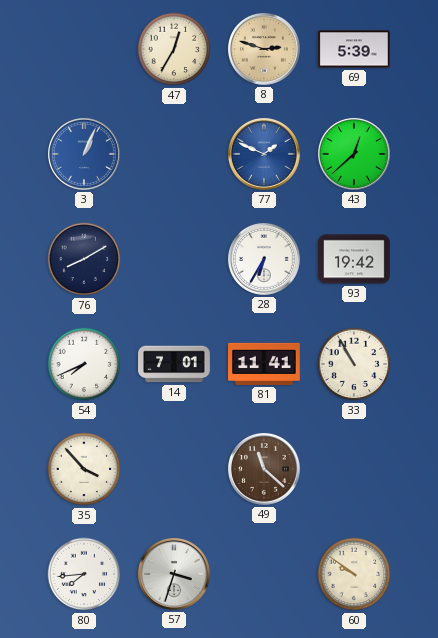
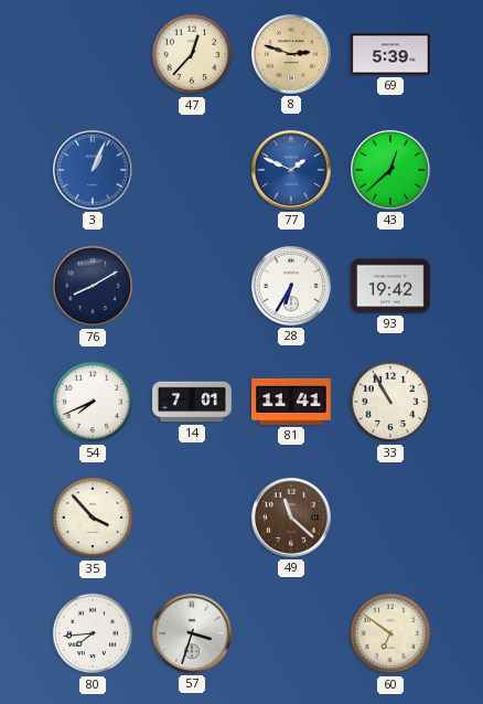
47: 12:35 -> 12:37 (192, 54)
60: 9:51 -> 6:51 (390, 633)
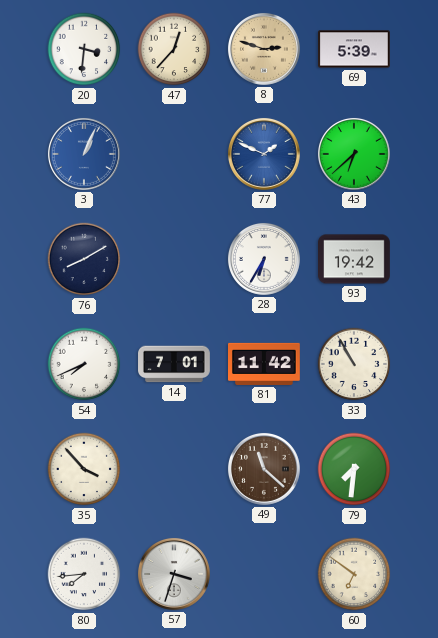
20: none -> 3:31 (84, 49)
43: 12:38 -> 6:38 (354, 154)
81: 11:41 -> 11:42 (265, 364)
79: none -> 7:31 (354, 469)
